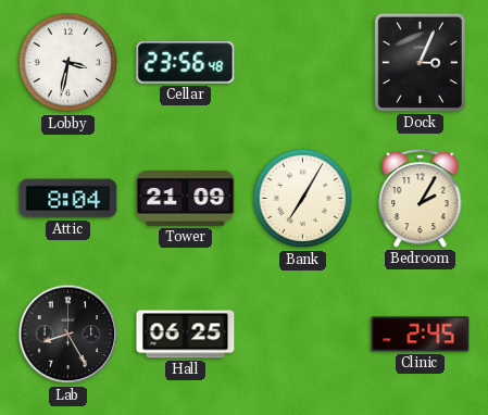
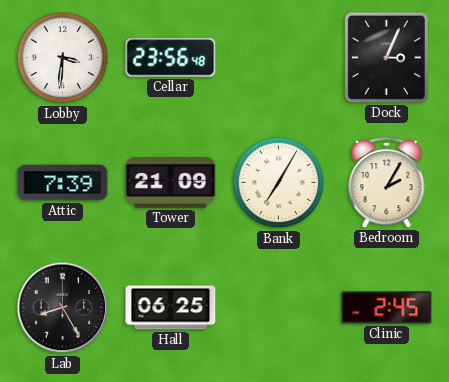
Lobby: 3:32 -> 3:31 (63, 58)
Attic: 8:04 -> 7:39 (63, 183)
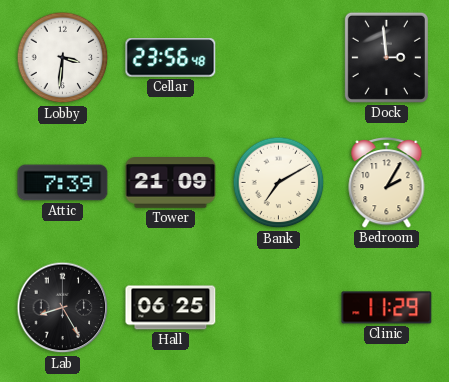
Dock: 3:04 -> 2:59 (386, 57)
Bank: 7:05 -> 7:10 (279, 183)
Clinic: 2:45 -> 11:29 (387, 308)
